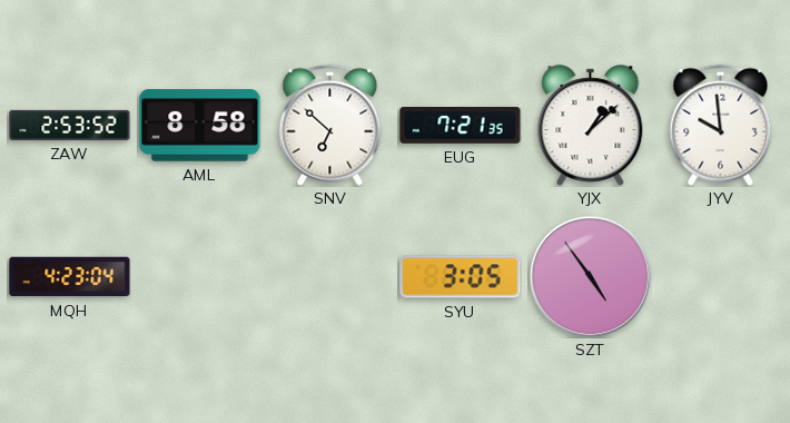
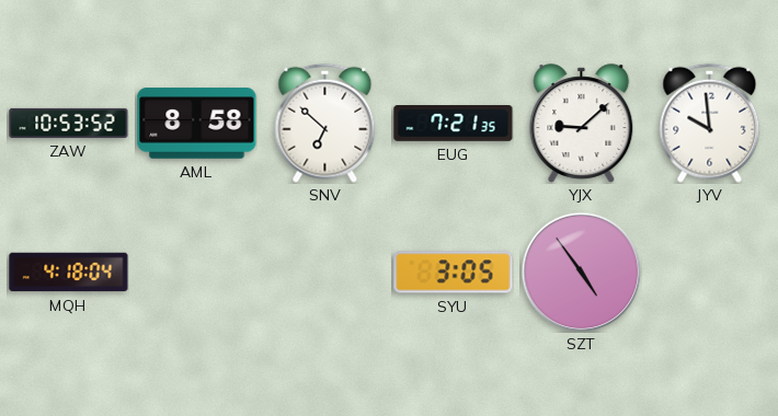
ZAW: 2:53 -> 10:53 (69, 123)
YJX: 1:08 -> 9:08 (582, 124)
MQH: 4:23 -> 4:18 (69, 273)
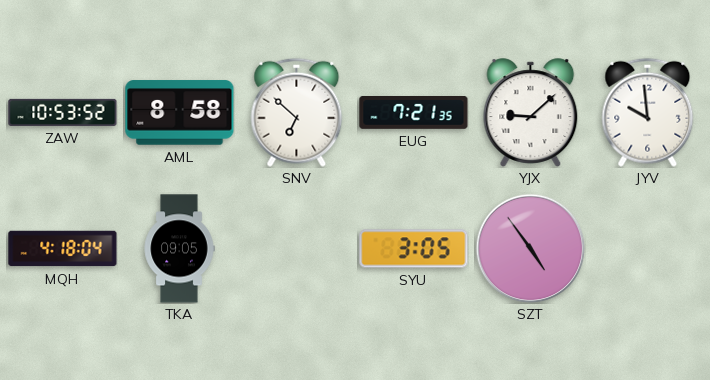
TKA: none -> 09:05 (179, 249)
